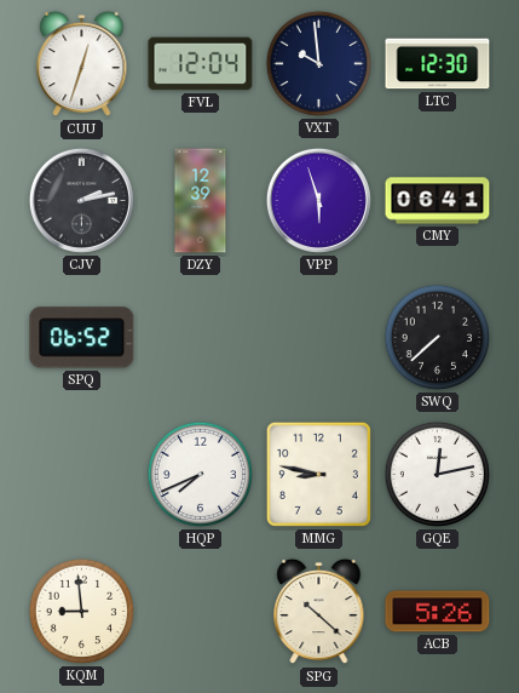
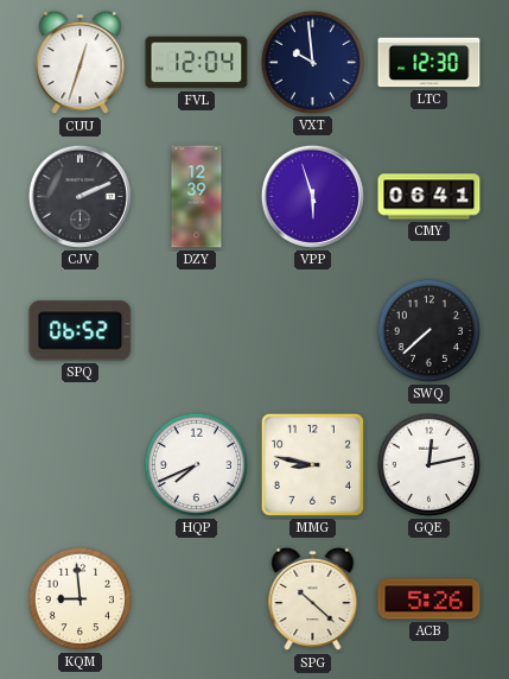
CJV: 2:13 -> 2:11 (79, 196)
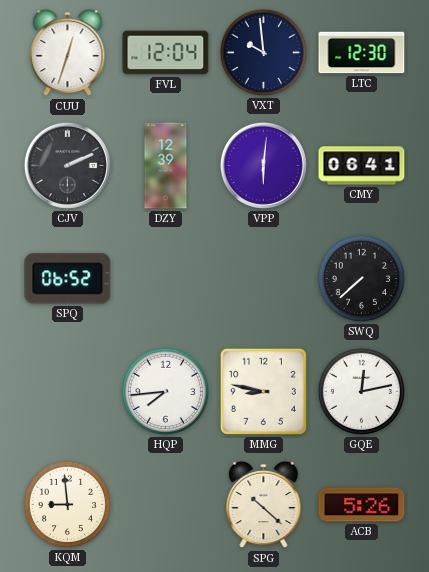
VPP: 5:57 -> 6:01 (263, 165)
HQP: 7:41 -> 7:44 (165, 391)
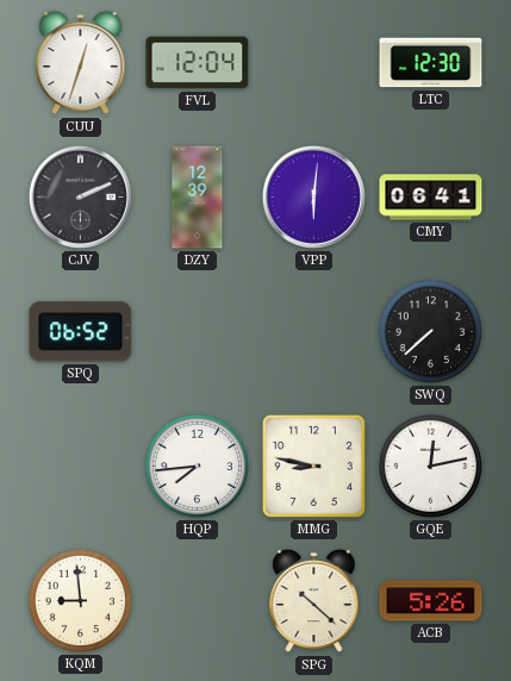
VXT: 9:59 -> none (263, 52)
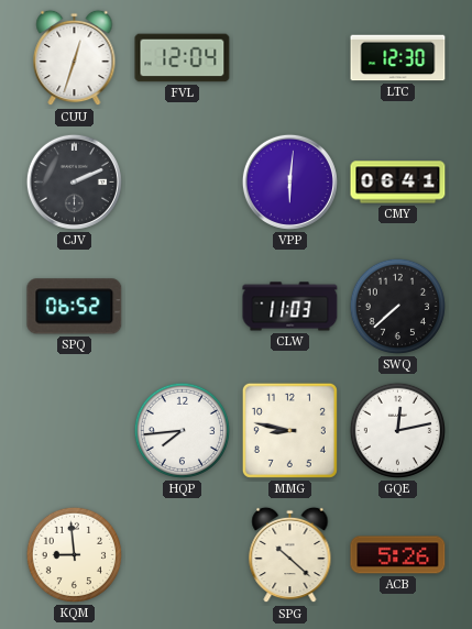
DZY: 12:39 -> none (198, 198)
CLW: none -> 11:03 (290, 307)
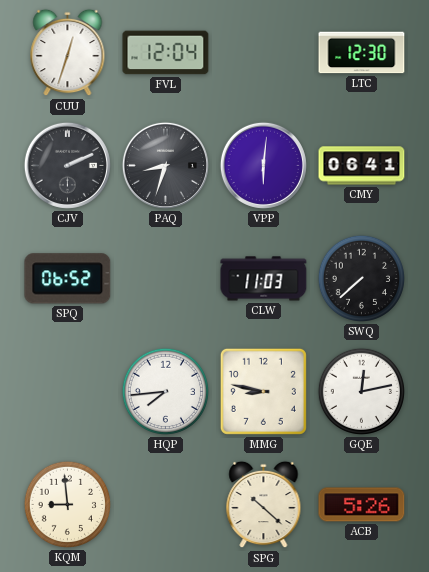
PAQ: none -> 8:33 (165, 165)
